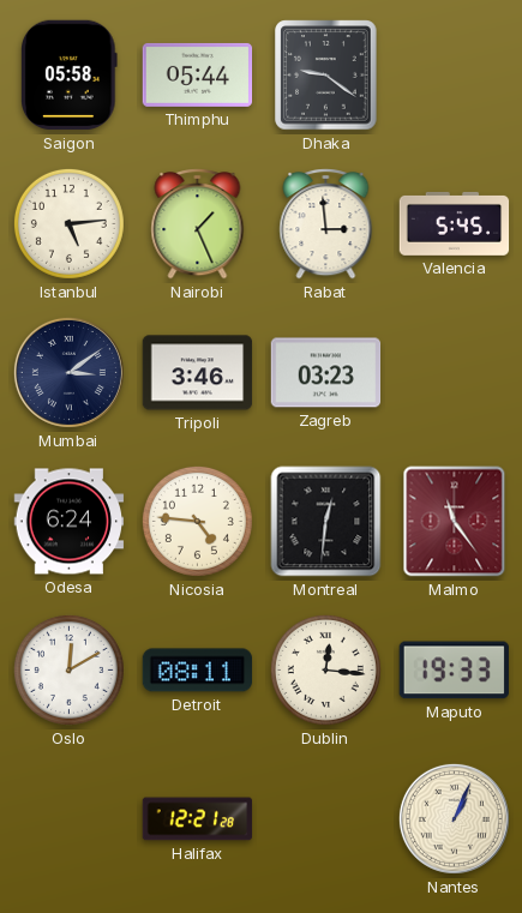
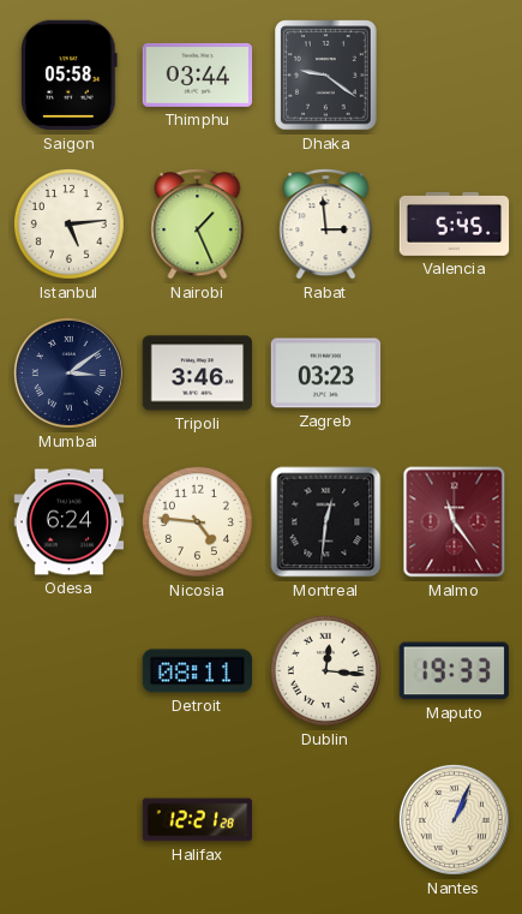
Thimphu: 05:44 -> 03:44 (198, 74)
Oslo: 12:10 -> none (68, 669)
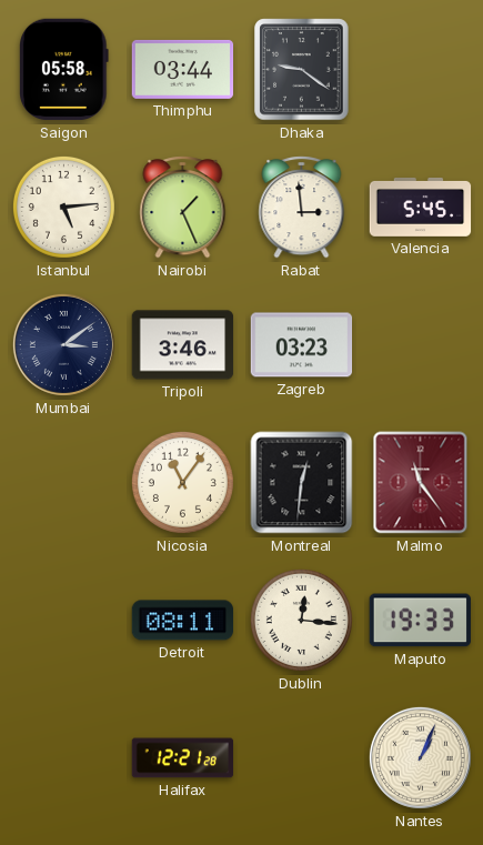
Odesa: 6:24 -> none (70, 522)
Nicosia: 4:46 -> 11:06 (182, 482)
